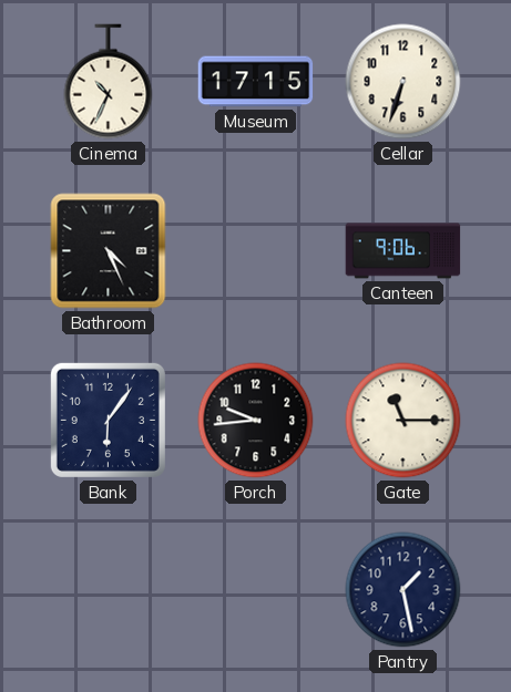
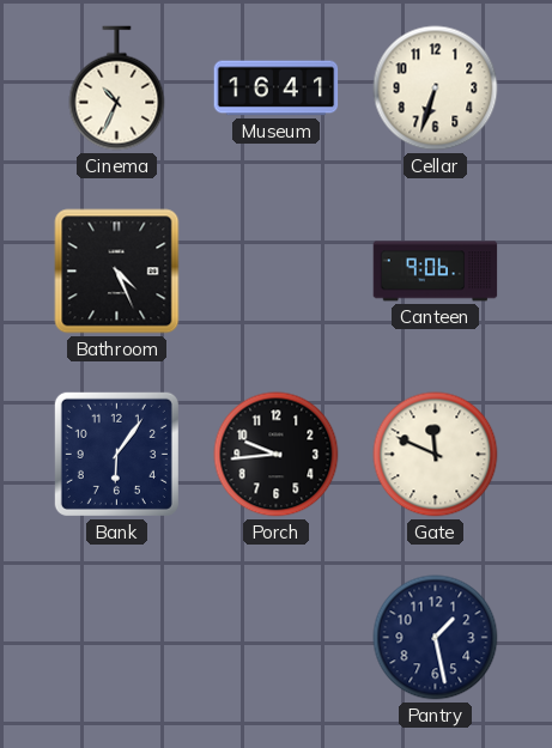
Museum: 17:15 -> 16:41 (277, 89)
Gate: 11:15 -> 11:49 (436, 455)
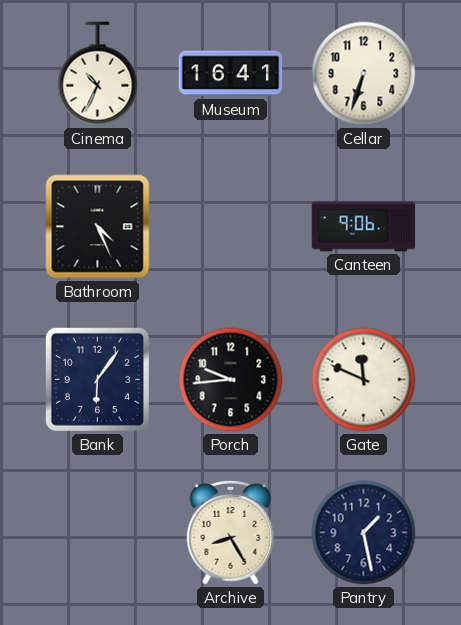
Archive: none -> 8:25 (231, 532)
